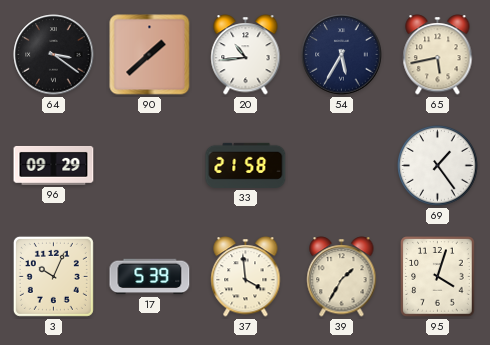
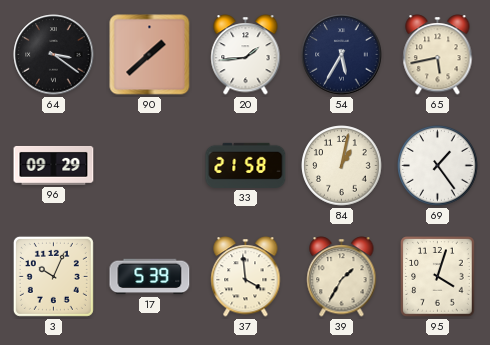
20: 10:44 -> 1:44 (246, 55)
84: none -> 1:02 (342, 166)
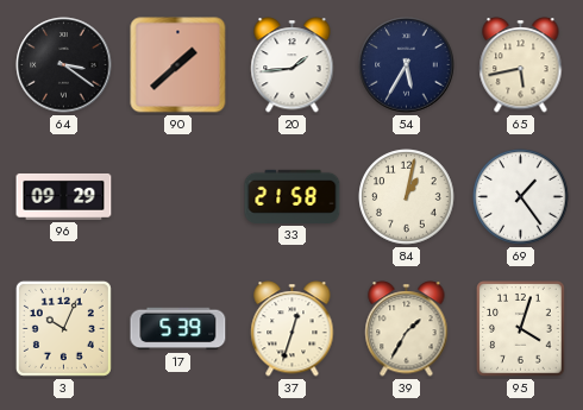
37: 3:59 -> 12:33 (293, 329)
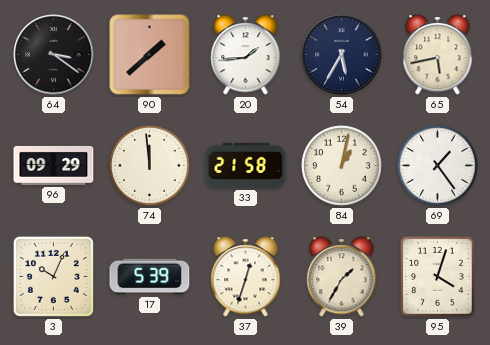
74: none -> 11:59 (150, 166)
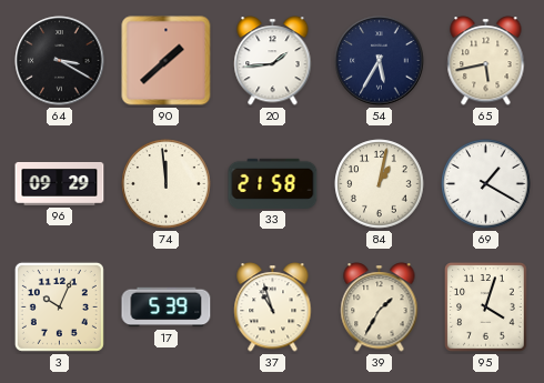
64: 3:21 -> 3:20 (60, 61)
69: 1:24 -> 1:20 (486, 184)
37: 12:33 -> 10:57 (273, 308)
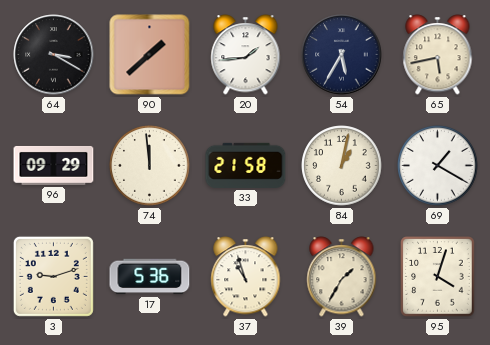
3: 10:04 -> 9:12 (53, 276)
17: 5:39 -> 5:36 (150, 277)
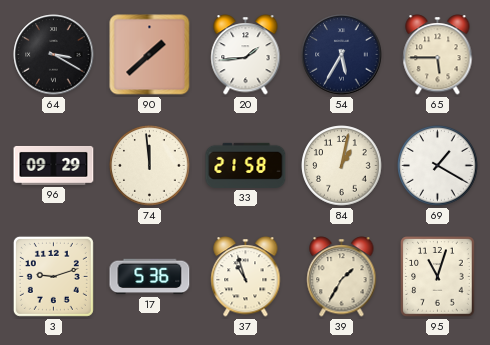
65: 5:43 -> 5:45 (438, 55)
95: 4:03 -> 11:03 (438, 277)
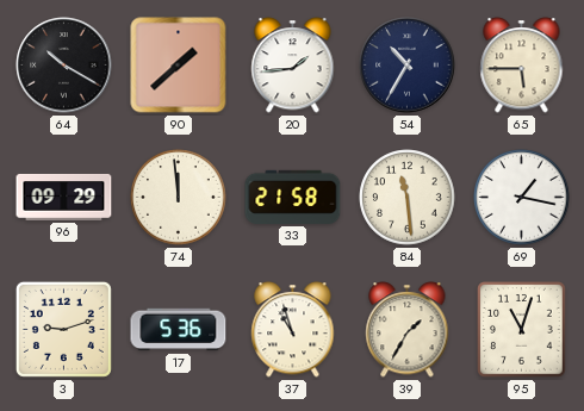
64: 3:20 -> 10:20 (64, 66)
54: 5:35 -> 10:35 (408, 66)
84: 1:02 -> 11:29 (408, 198)
69: 1:20 -> 1:17 (522, 198)
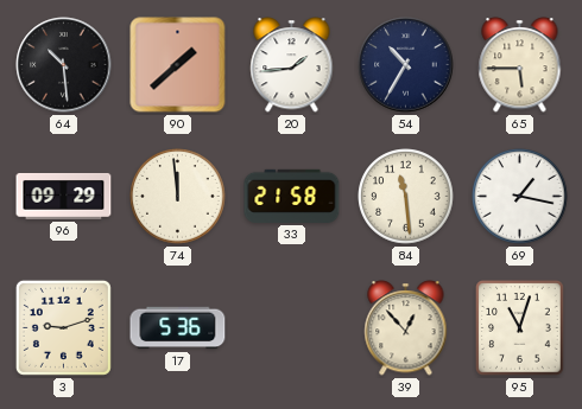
64: 10:20 -> 10:29 (64, 65)
37: 10:57 -> none (293, 330)
39: 1:35 -> 12:53 (406, 328)
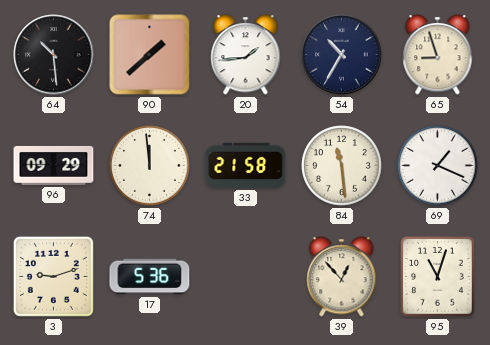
65: 5:45 -> 8:57 (438, 55)
69: 1:17 -> 1:19 (438, 166)
